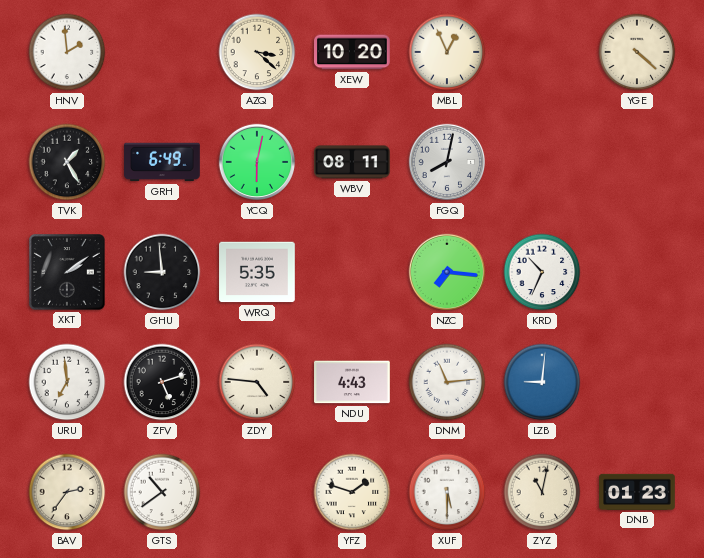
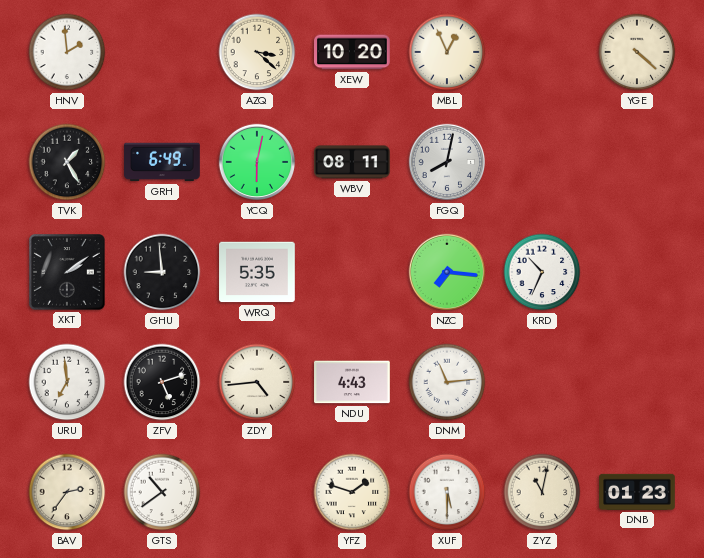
ZDY: 4:46 -> 4:44 (257, 382)
LZB: 9:01 -> none (542, 382)
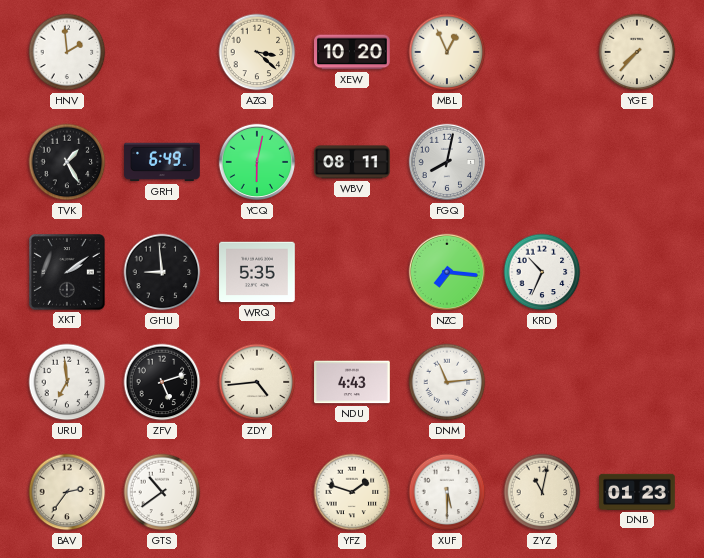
YGE: 4:22 -> 7:37 (637, 52)
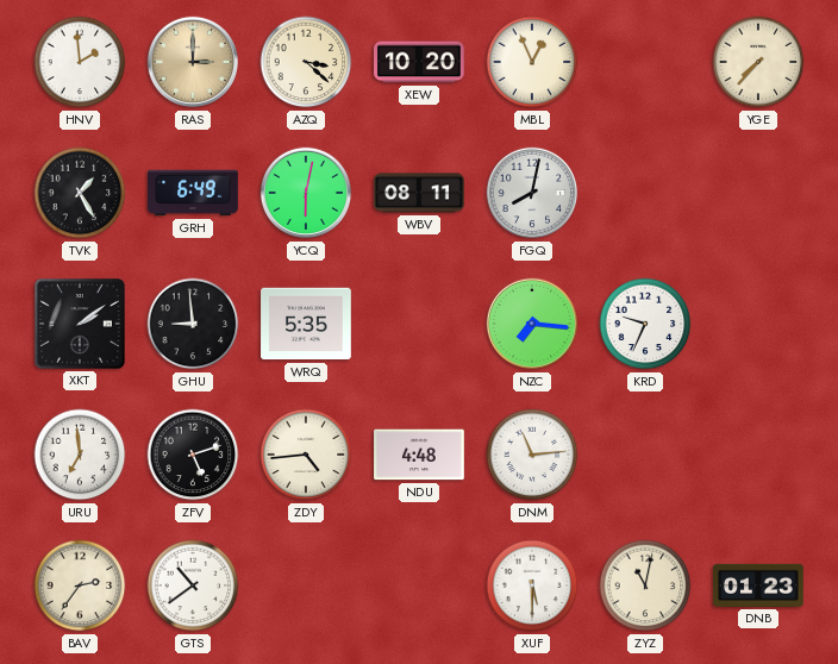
RAS: none -> 3:00 (193, 62)
KRD: 10:34 -> 9:34 (645, 324)
NDU: 4:43 -> 4:48 (419, 455)
YFZ: 1:48 -> none (352, 492)
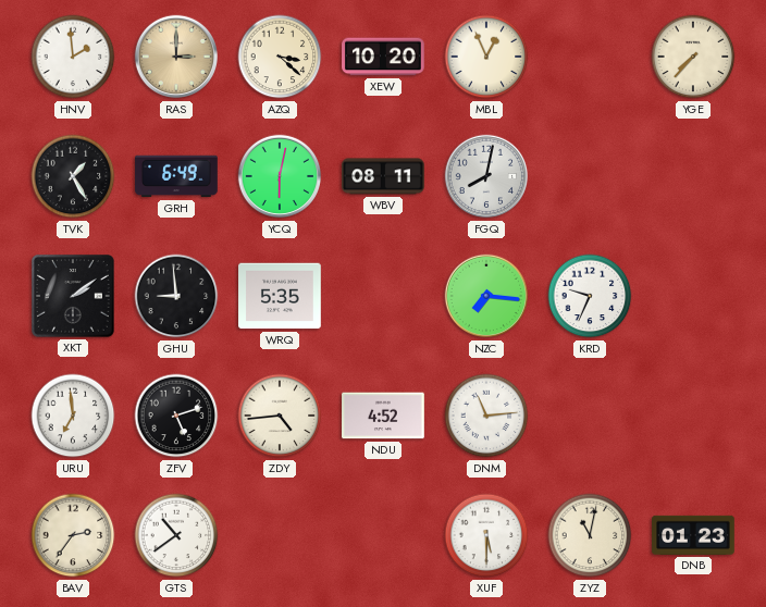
NDU: 4:48 -> 4:52 (383, 416)
